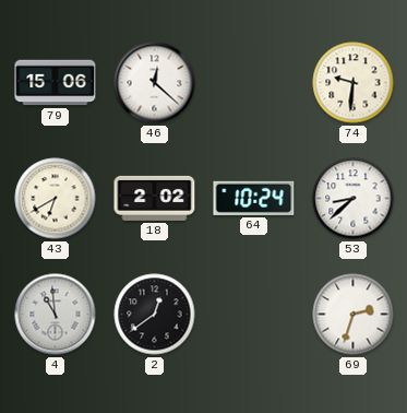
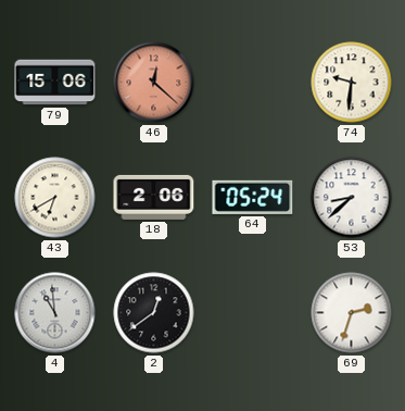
46 dial: white -> salmon (154, 83)
18: 2:02 -> 2:06 (154, 197)
64: 10:24 -> 05:24 (253, 197)
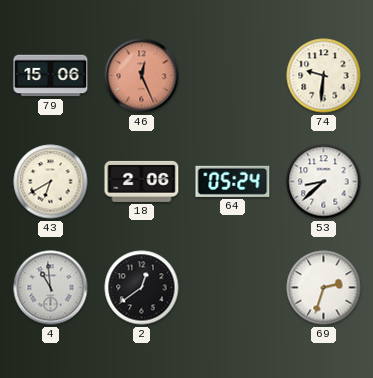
46: 12:22 -> 12:26 (142, 76)
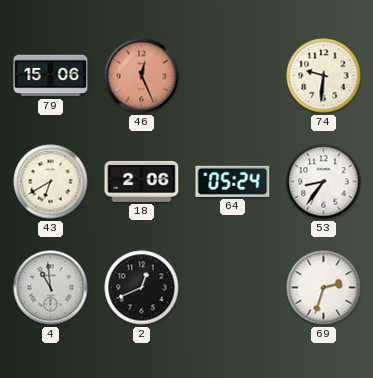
53: 8:38 -> 8:36 (324, 182)
2: 12:39 -> 12:41 (142, 288)
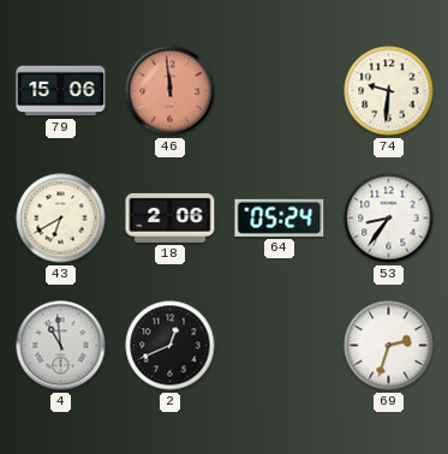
46: 12:26 -> 11:59 (171, 91)
